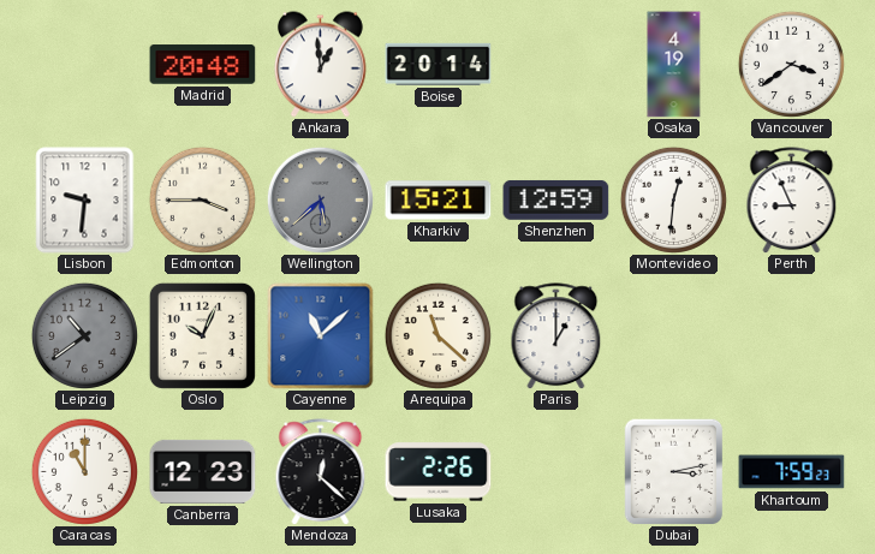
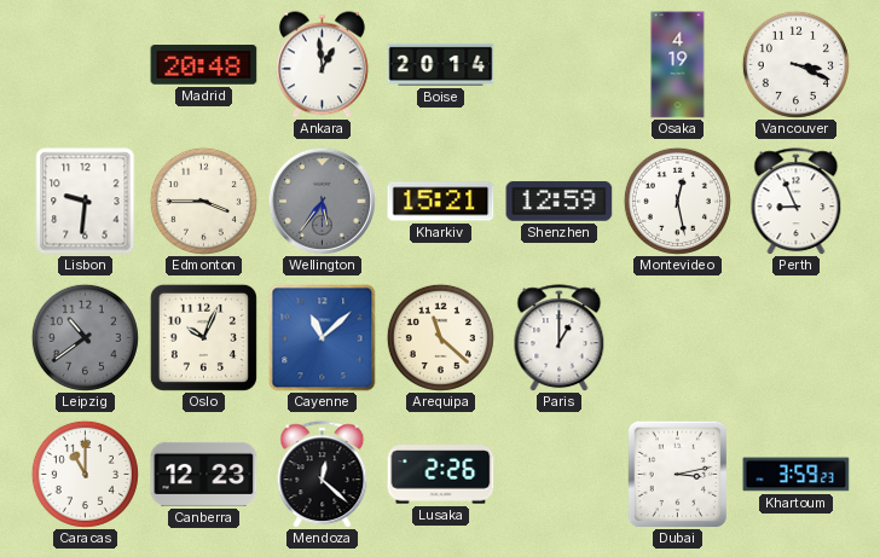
Vancouver: 3:39 -> 3:19 (795, 64)
Wellington: 5:38 -> 5:36 (322, 201)
Montevideo: 12:31 -> 12:28 (677, 201)
Khartoum: 7:59 -> 3:59 (797, 475)
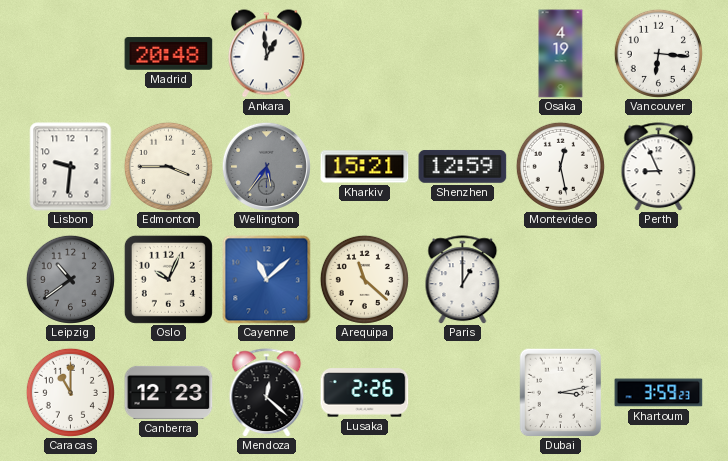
Boise: 20:14 -> none (441, 64)
Vancouver: 3:19 -> 6:16 (658, 53)
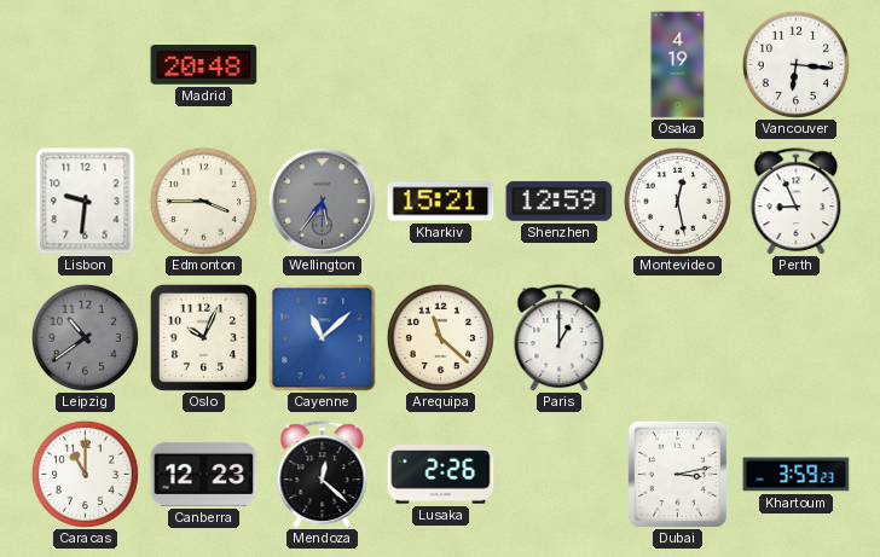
Ankara: 12:59 -> none (266, 54)
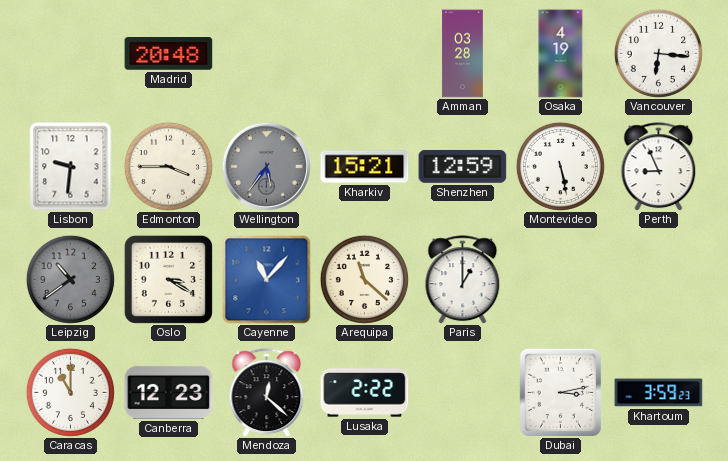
Amman: none -> 03:28 (463, 54)
Montevideo: 12:28 -> 5:28 (560, 166)
Oslo: 10:04 -> 3:20 (168, 279)
Cayenne: 11:08 -> 11:07 (267, 280)
Lusaka: 2:26 -> 2:22 (365, 393)
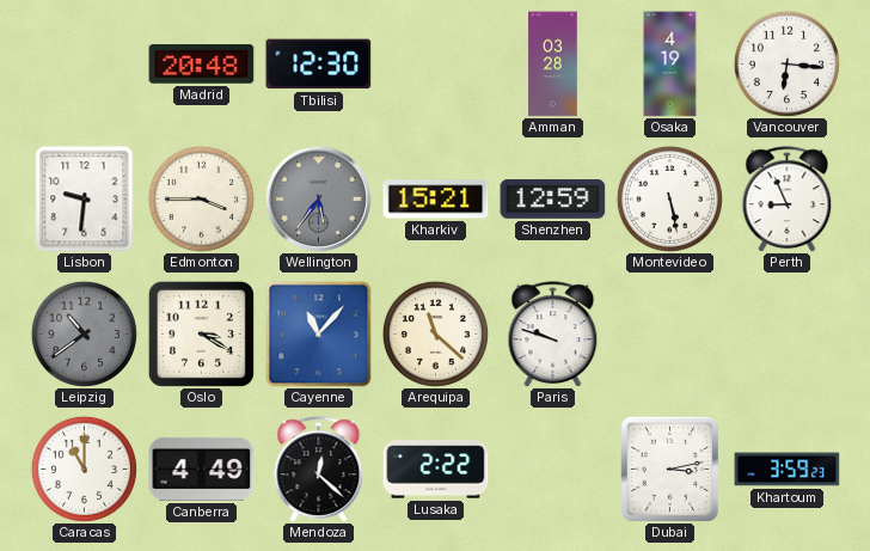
Tbilisi: none -> 12:30 (319, 65)
Paris: 1:00 -> 9:48 (553, 335)
Canberra: 12:23 -> 4:49 (202, 469)
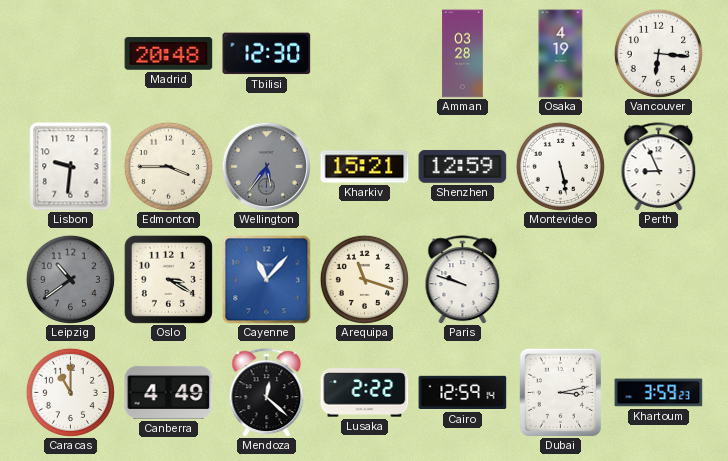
Arequipa: 11:22 -> 11:18 (364, 279)
Cairo: none -> 12:59 (463, 393)
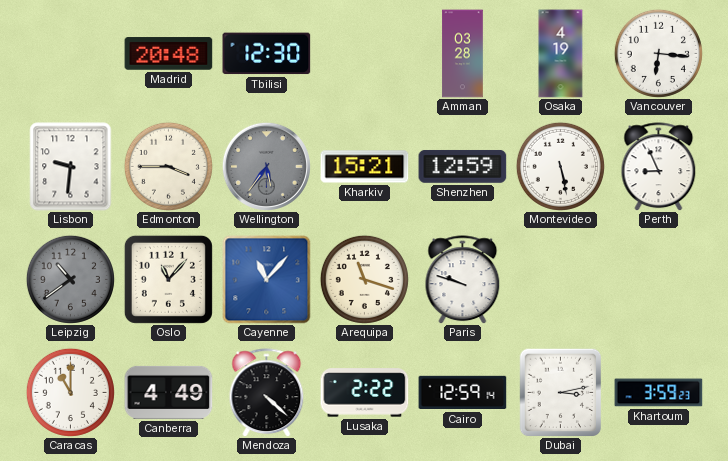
Oslo: 3:20 -> 11:07 (168, 279)
Mendoza: 12:22 -> 4:22 (267, 393)
